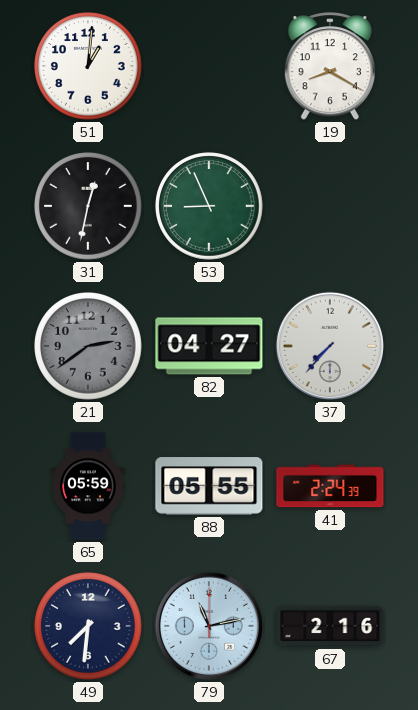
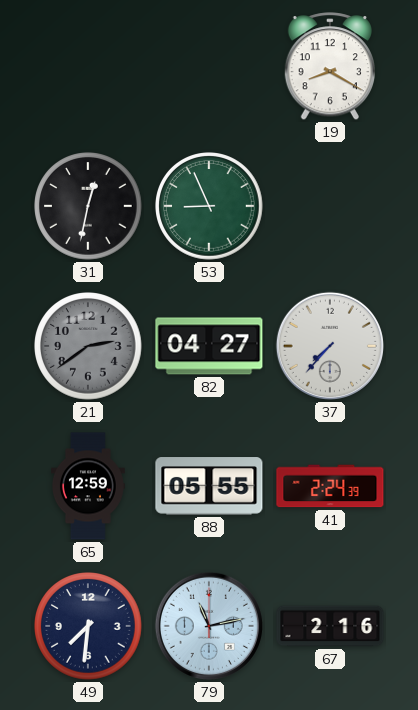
51: 1:01 -> none (89, 67)
65: 05:59 -> 12:59 (88, 486)
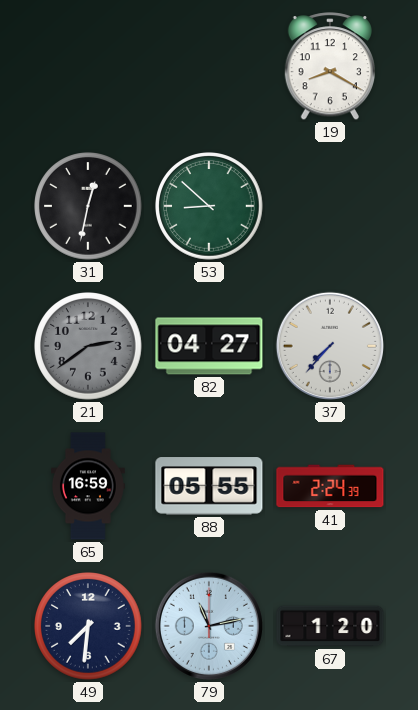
53: 8:56 -> 8:52 (210, 207)
65: 12:59 -> 16:59 (88, 486)
67: 2:16 -> 1:20 (330, 626)
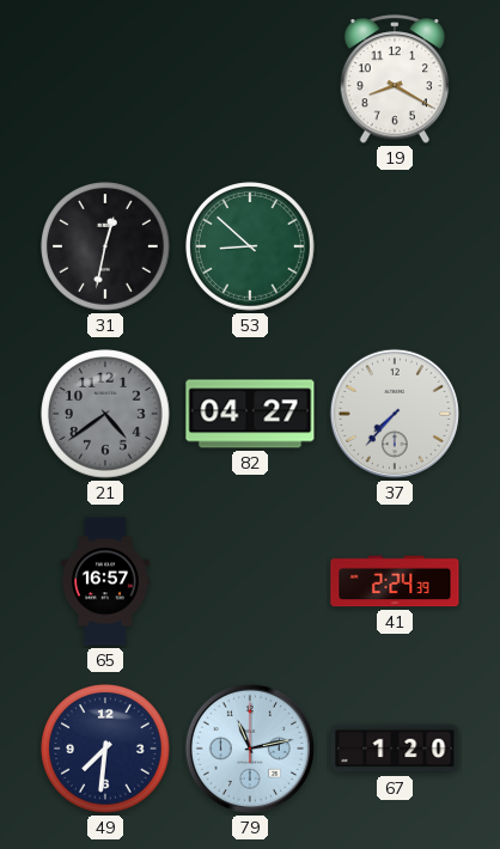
21: 2:39 -> 4:39 (106, 415)
65: 16:59 -> 16:57 (105, 581)
88: 05:55 -> none (209, 486)
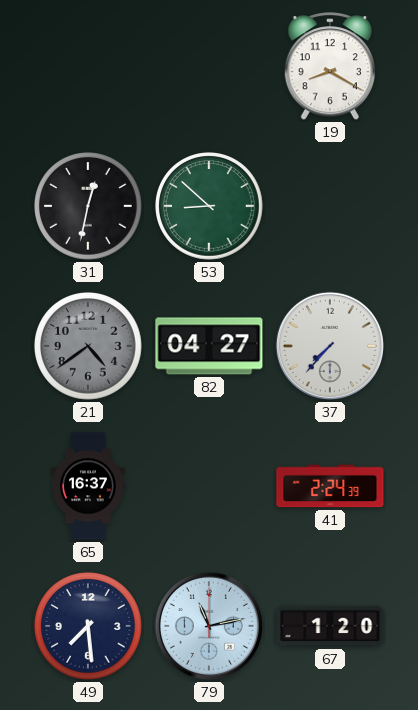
65: 16:57 -> 16:37 (88, 486)
49: 7:31 -> 7:29 (89, 627)
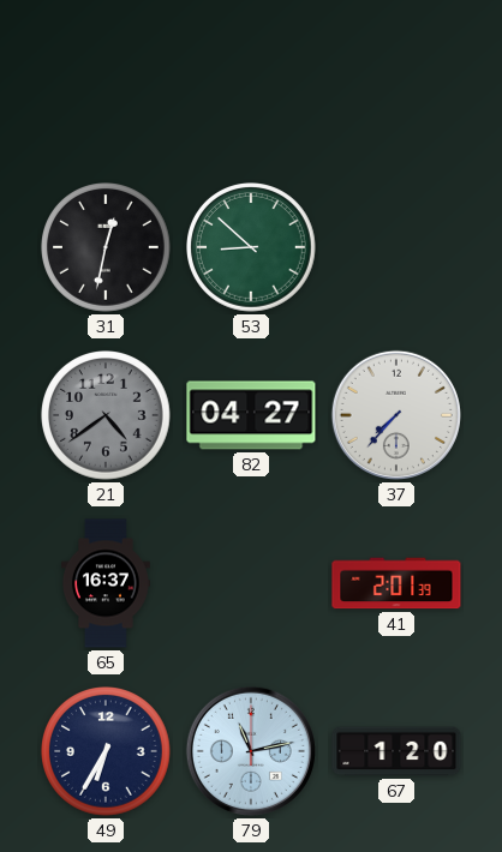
19: 8:20 -> none (329, 67)
41: 2:24 -> 2:01 (396, 583)
49: 7:29 -> 6:35 (107, 752)
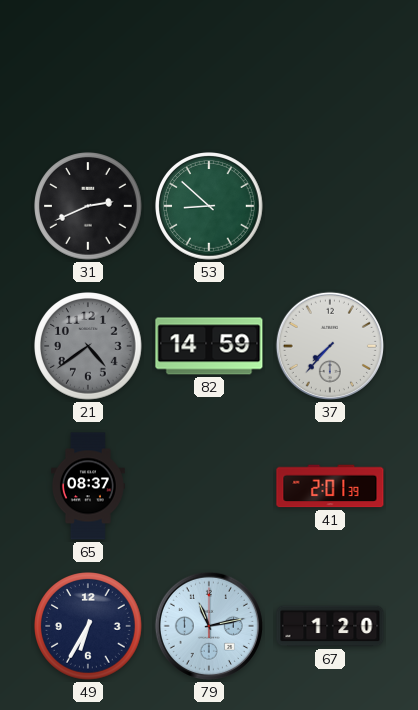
31: 12:32 -> 2:41 (89, 207)
82: 04:27 -> 14:59 (209, 346)
65: 16:37 -> 08:37 (88, 486)
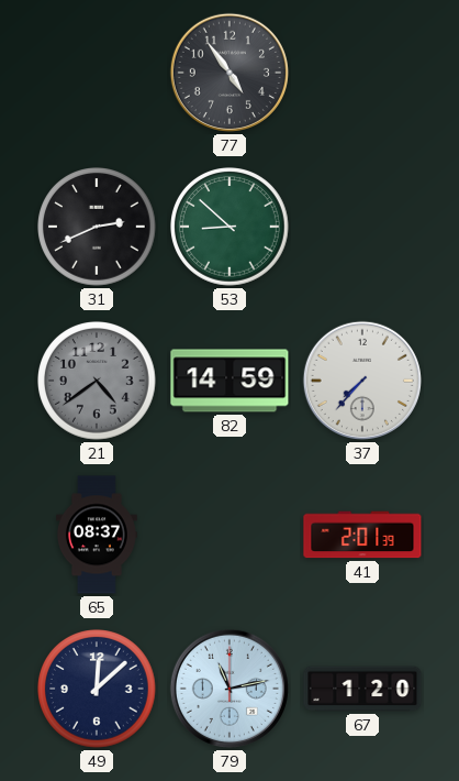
77: none -> 4:54 (229, 73)
49: 6:35 -> 12:08 (98, 690)
